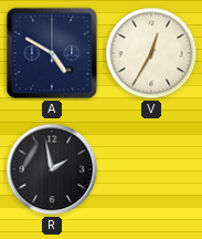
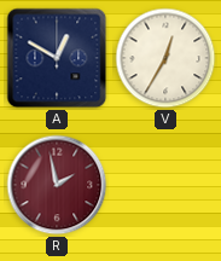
A: 4:50 -> 12:50 (57, 58)
R dial: black -> burgundy (57, 185)
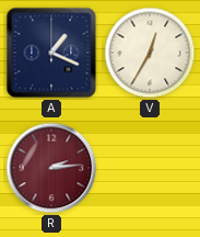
A: 12:50 -> 1:19 (51, 53)
R: 1:58 -> 2:14 (51, 168)
